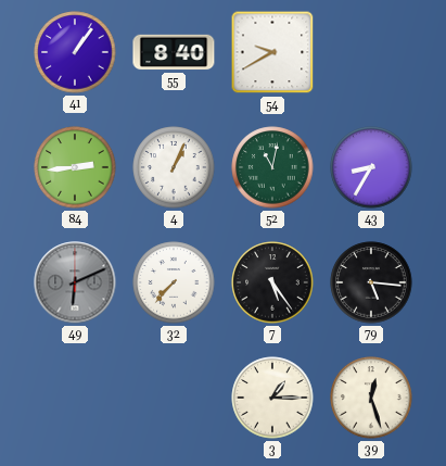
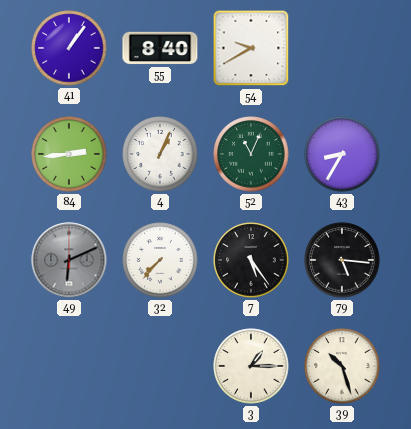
52: 11:02 -> 11:04 (251, 154)
39: 12:27 -> 10:27 (342, 366)
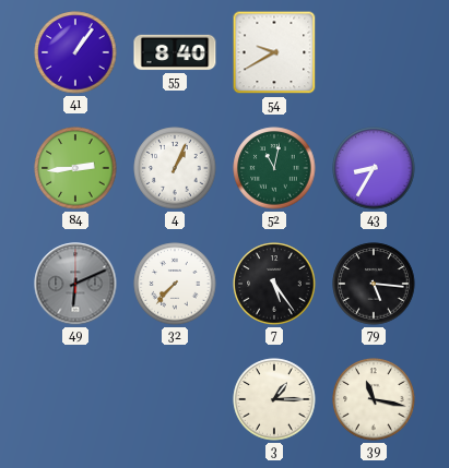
52: 11:04 -> 11:02 (274, 168)
39: 10:27 -> 11:17 (374, 399)
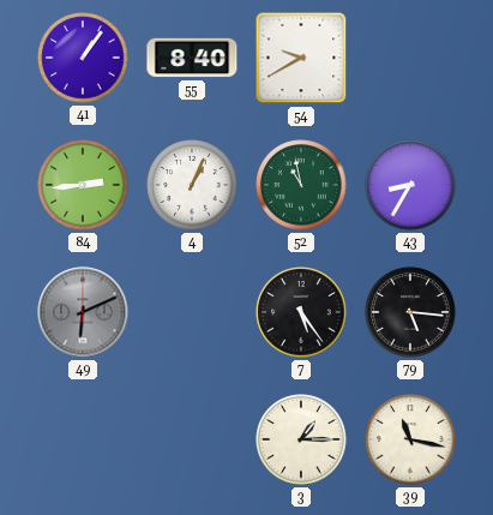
52: 11:02 -> 10:58 (301, 185)
32: 7:37 -> none (175, 284)
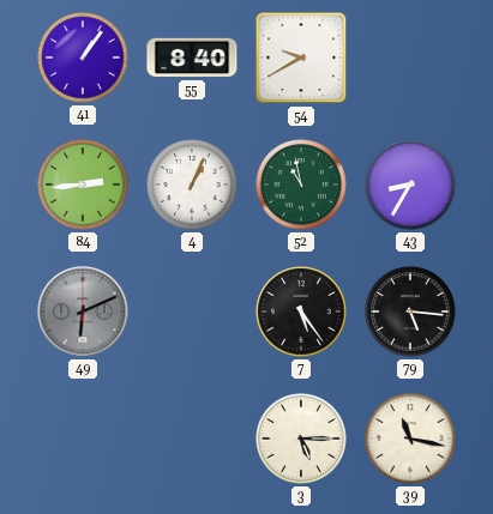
3: 1:15 -> 5:15 (301, 439)
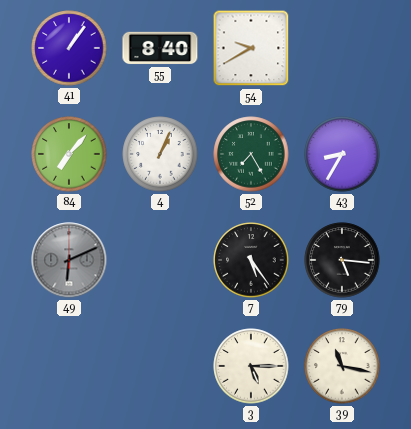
84: 2:44 -> 7:07 (69, 154)
52: 10:58 -> 7:25 (251, 154)
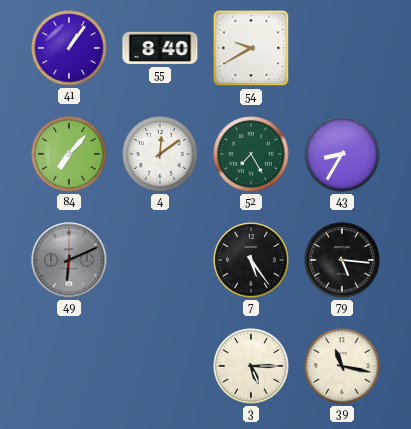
4: 1:04 -> 12:09 (160, 154)
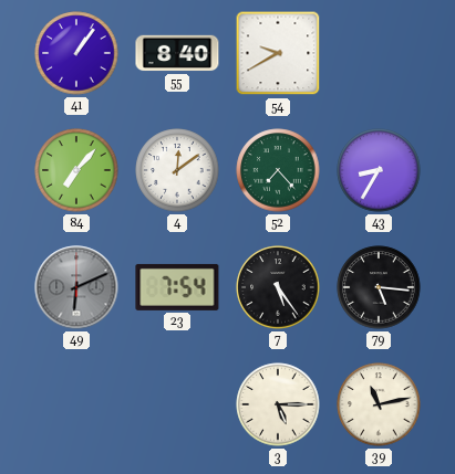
52: 7:25 -> 7:23 (278, 170)
23: none -> 7:54 (177, 287)
39: 11:17 -> 11:13 (379, 404)
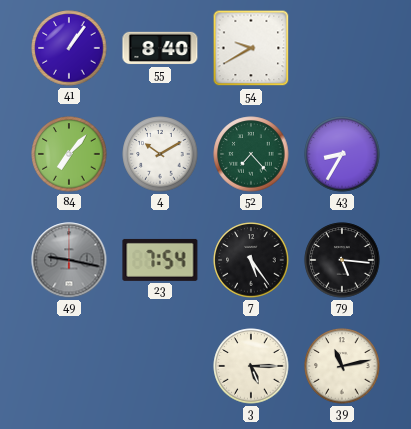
4: 12:09 -> 10:10 (160, 154)
49: 6:11 -> 9:17 (69, 260)
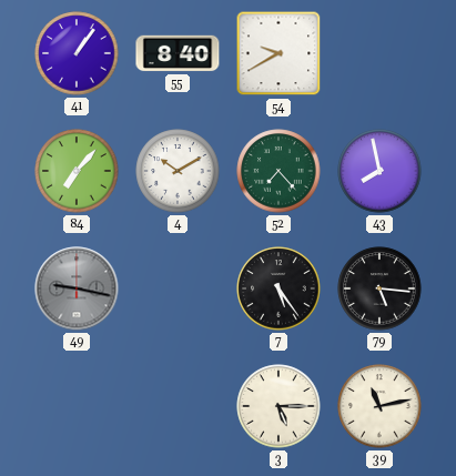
43: 8:35 -> 7:58 (379, 171)
23: 7:54 -> none (160, 260)
